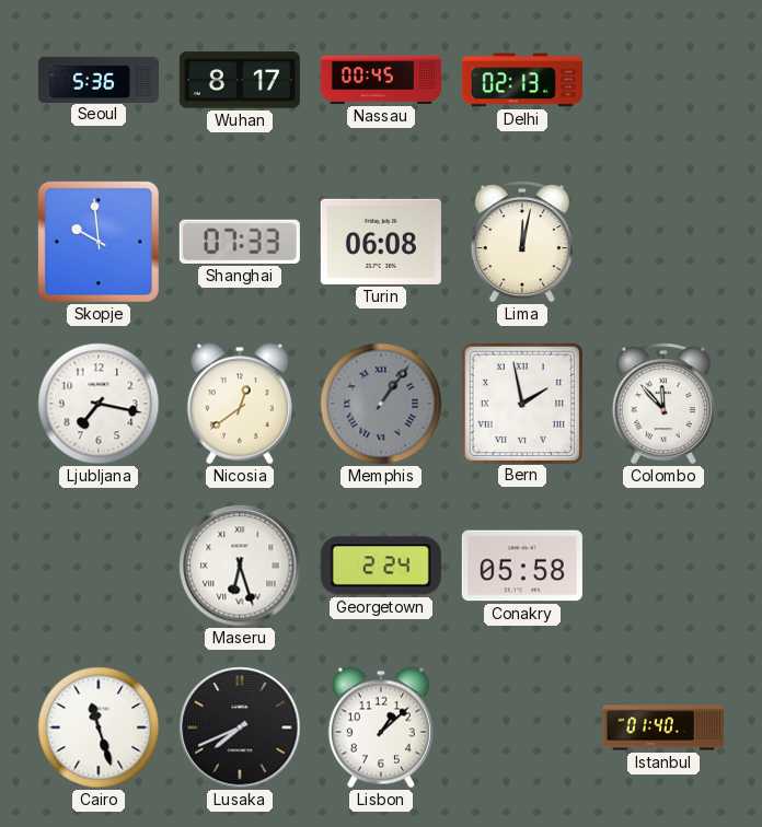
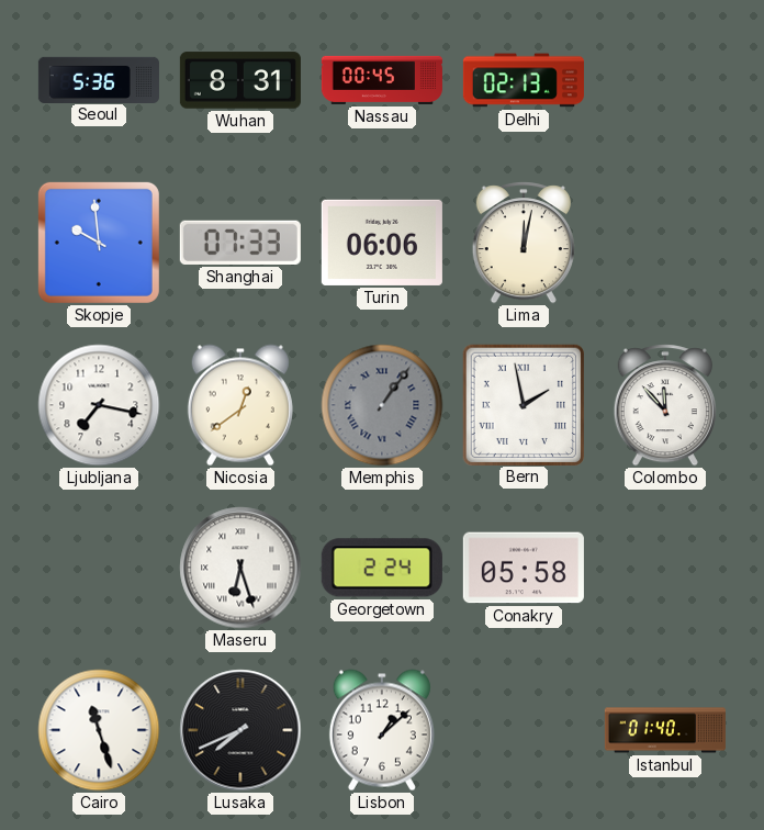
Wuhan: 8:17 -> 8:31 (240, 80)
Turin: 06:08 -> 06:06 (382, 243)
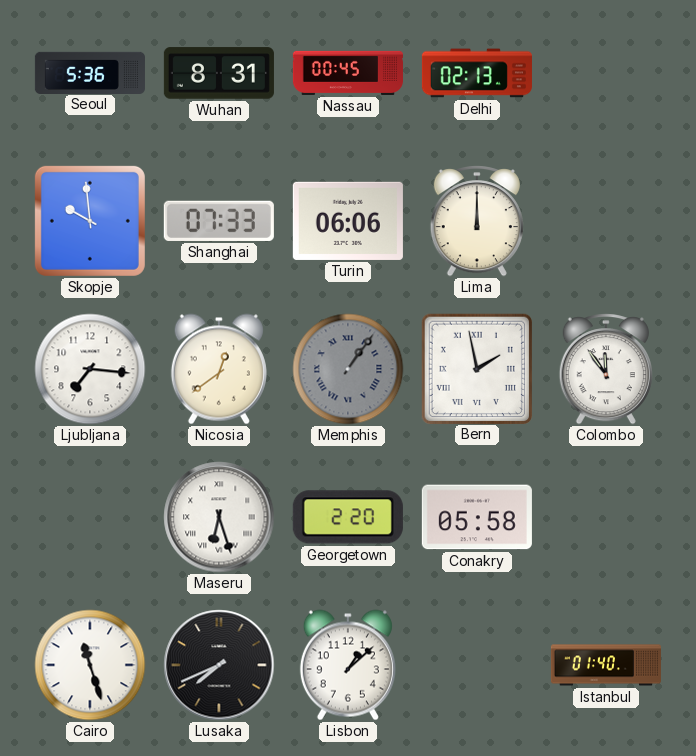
Lima: 12:02 -> 12:00 (477, 221)
Ljubljana: 7:17 -> 7:16 (90, 369)
Colombo: 11:53 -> 11:54 (606, 369)
Georgetown: 2:24 -> 2:20 (348, 517)
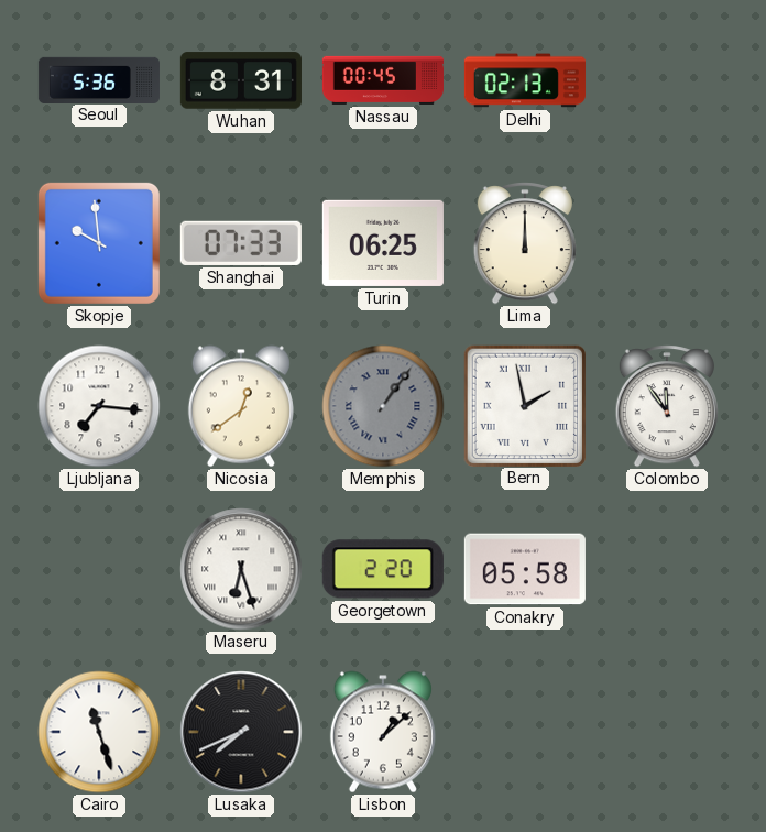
Turin: 06:06 -> 06:25 (383, 243)
Istanbul: 01:40 -> none (606, 665)
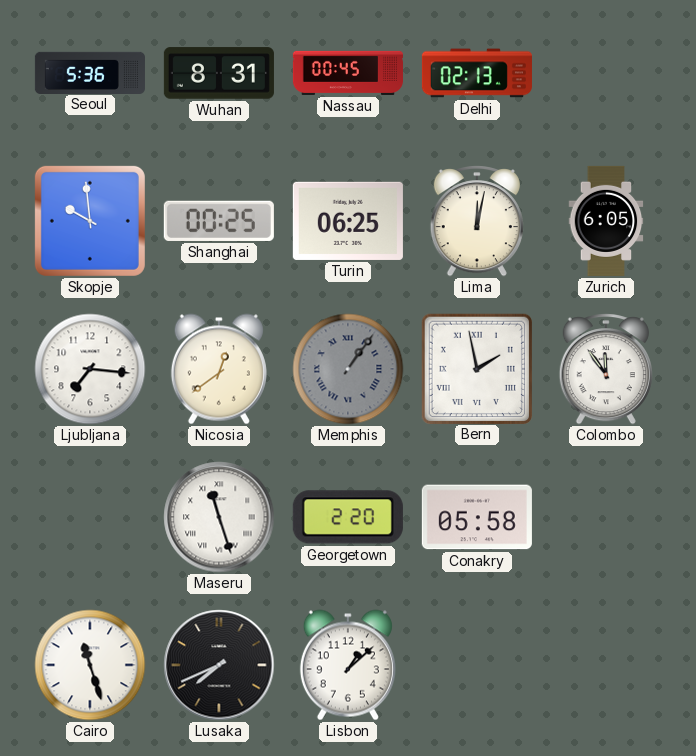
Shanghai: 07:33 -> 00:25 (219, 221)
Lima: 12:00 -> 12:02 (477, 221)
Zurich: none -> 6:05 (606, 221)
Maseru: 6:27 -> 11:27 (219, 517)
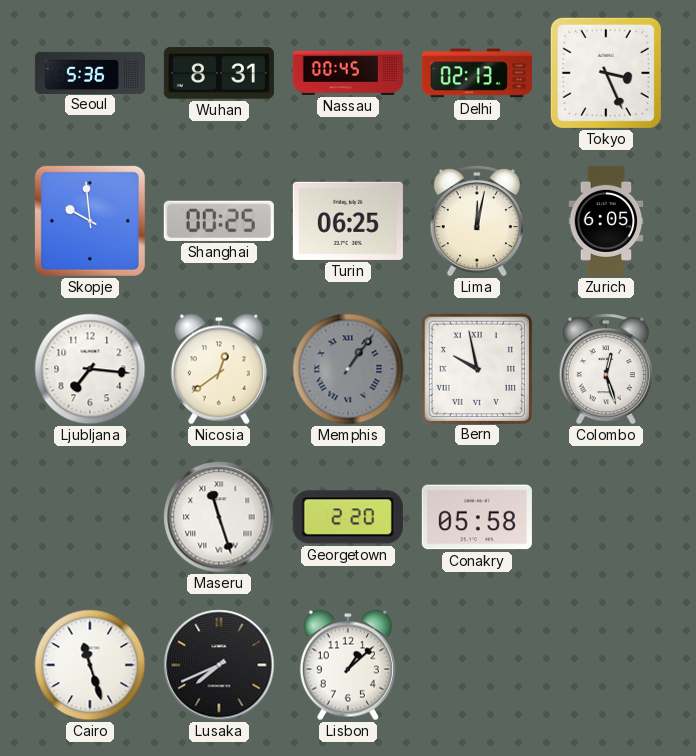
Tokyo: none -> 3:26 (606, 73)
Bern: 1:58 -> 9:58 (476, 368)
Colombo: 11:54 -> 12:27 (606, 369)
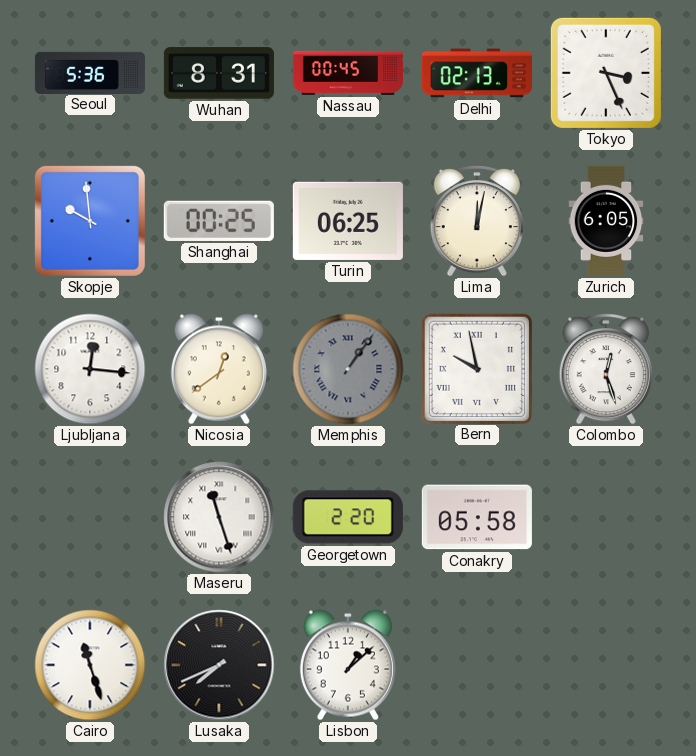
Ljubljana: 7:16 -> 12:16 (90, 369)
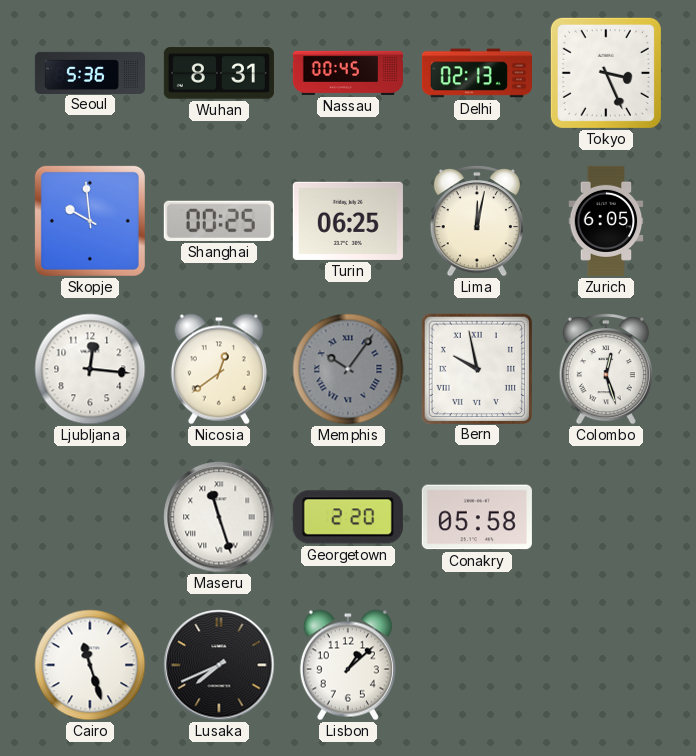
Memphis: 1:06 -> 10:06 (348, 369)
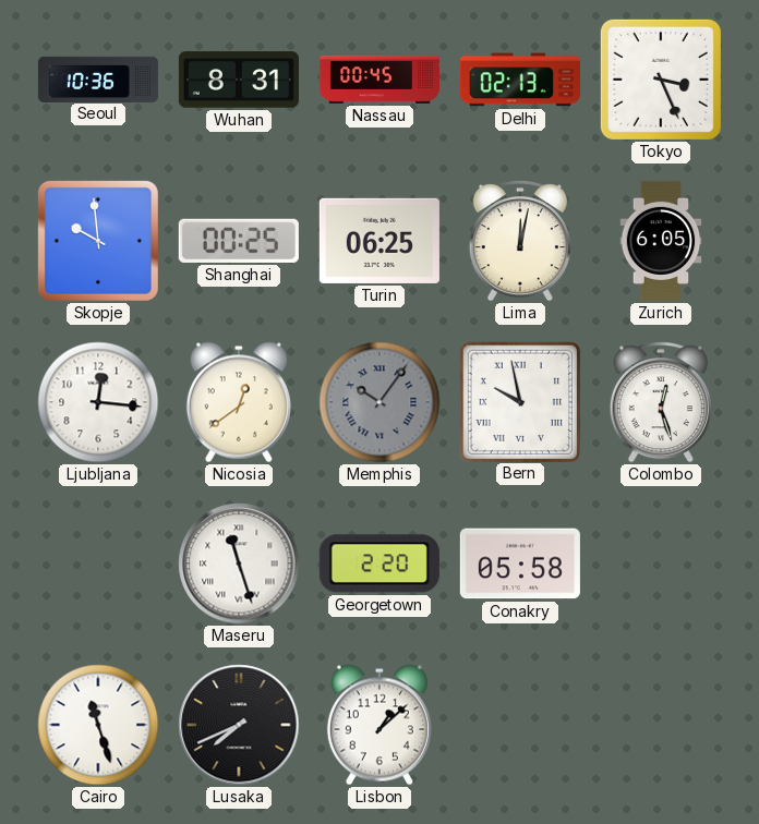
Seoul: 5:36 -> 10:36 (98, 78)
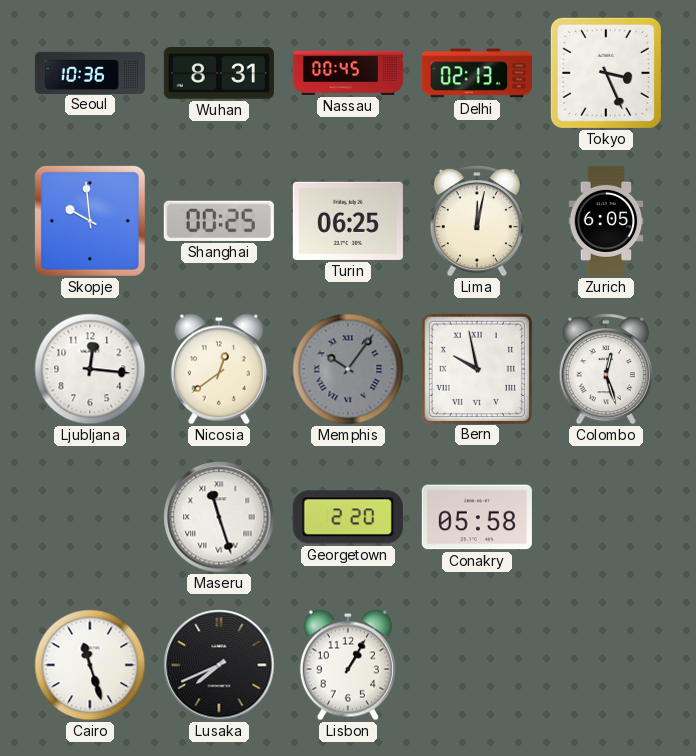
Lisbon: 1:08 -> 1:05 (348, 665)
